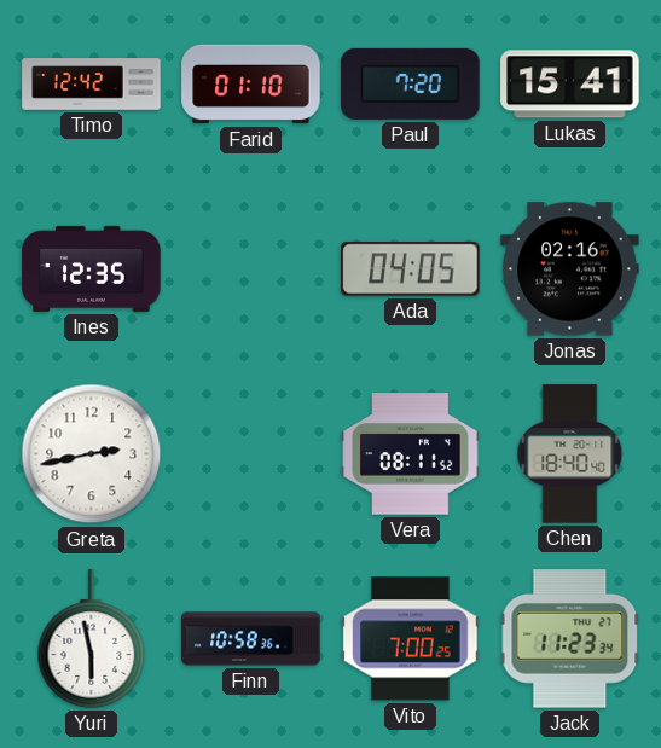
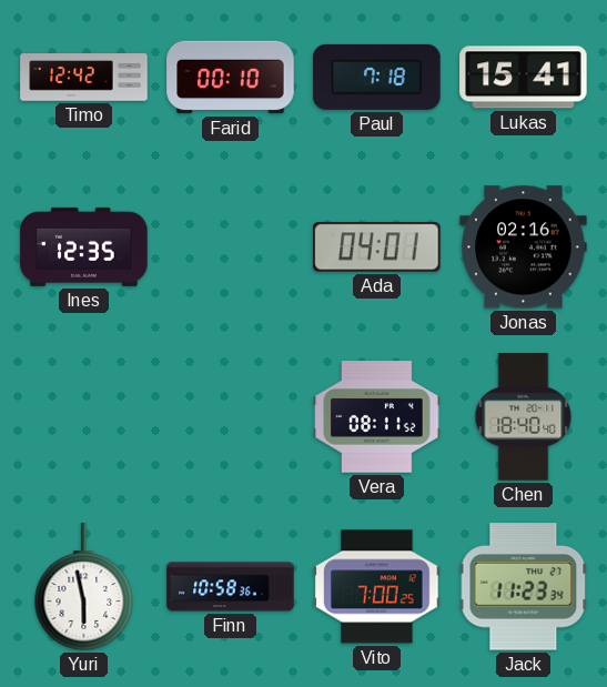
Farid: 01:10 -> 00:10 (231, 78)
Paul: 7:20 -> 7:18 (377, 77)
Ada: 04:05 -> 04:01 (377, 247)
Greta: 2:43 -> none (92, 454)
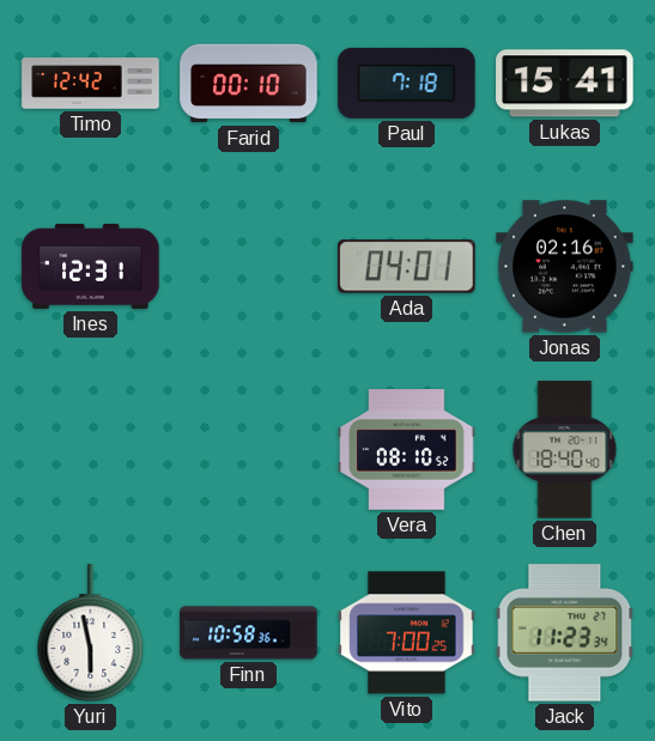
Ines: 12:35 -> 12:31 (91, 266)
Vera: 08:11 -> 08:10 (407, 450)
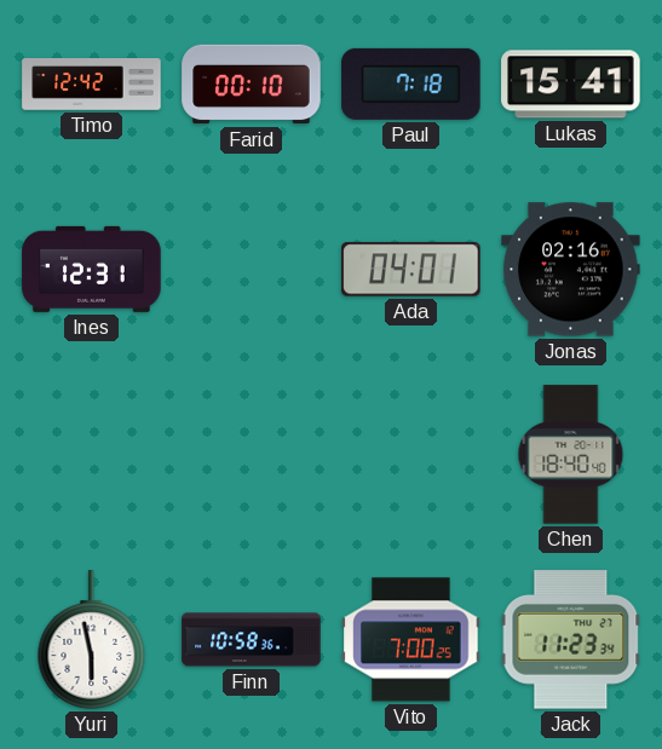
Vera: 08:10 -> none (407, 450)
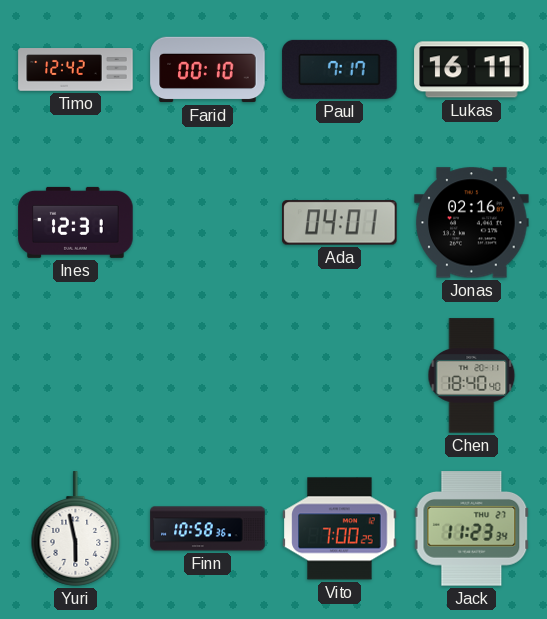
Paul: 7:18 -> 7:17 (340, 69)
Lukas: 15:41 -> 16:11 (472, 70)
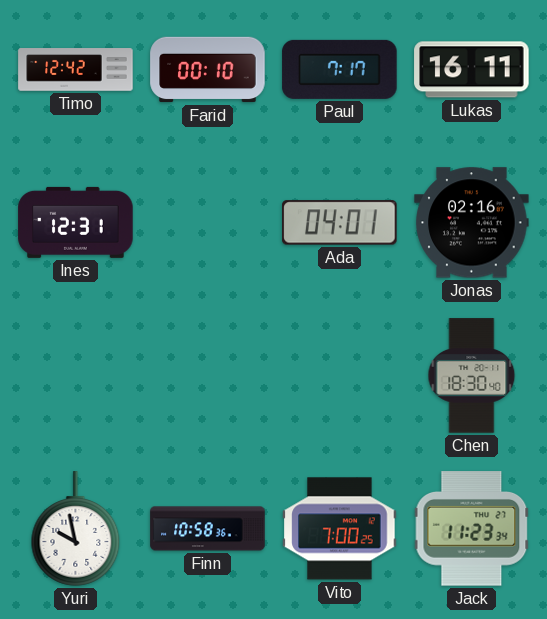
Chen: 18:40 -> 18:30 (472, 376)
Yuri: 5:58 -> 9:58 (76, 529)
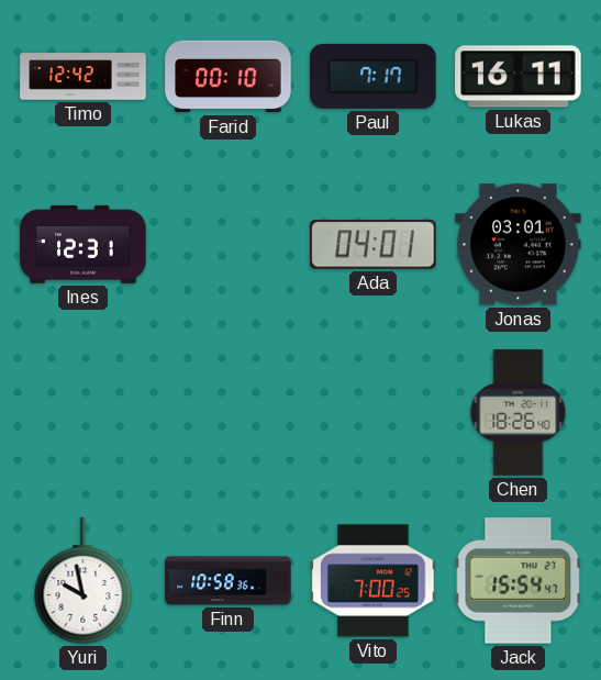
Jonas: 02:16 -> 03:01 (519, 245)
Chen: 18:30 -> 18:26 (519, 413)
Jack: 11:23 -> 15:54 (519, 581)
